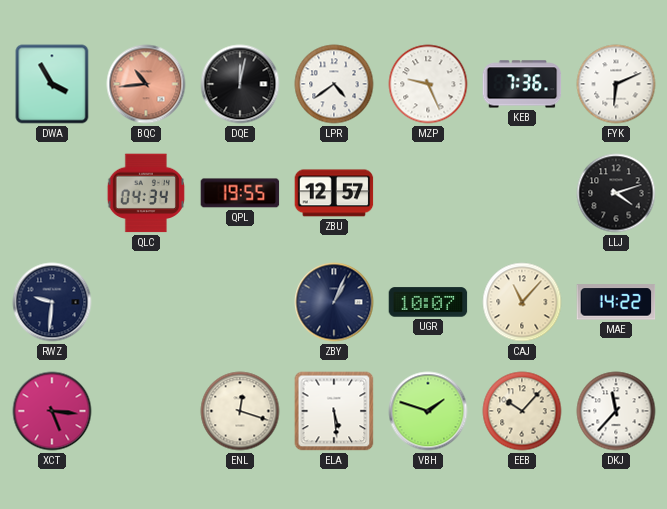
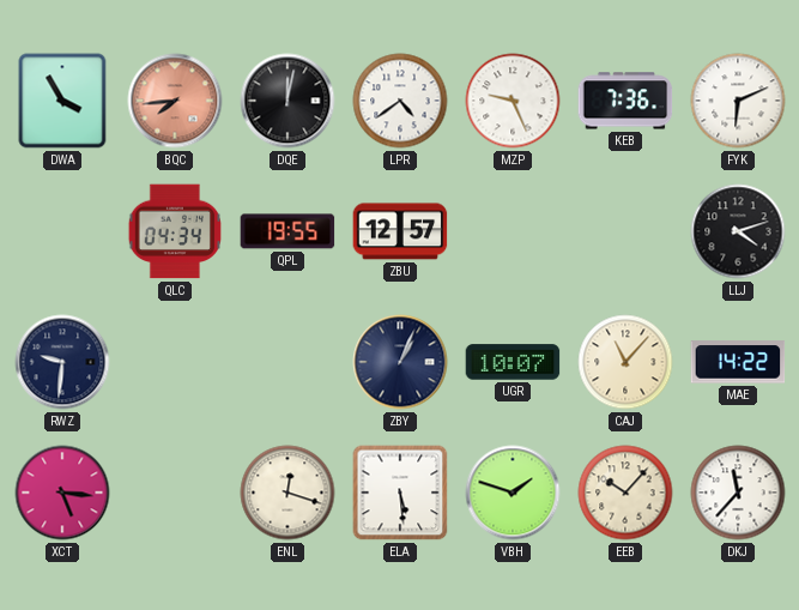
BQC: 10:44 -> 7:44 (175, 101)
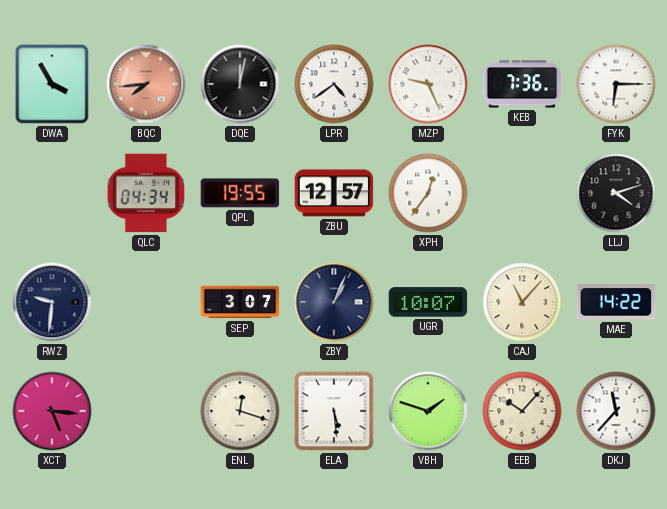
FYK: 6:11 -> 6:15 (616, 84)
XPH: none -> 12:36 (428, 193)
SEP: none -> 3:07 (240, 302)
